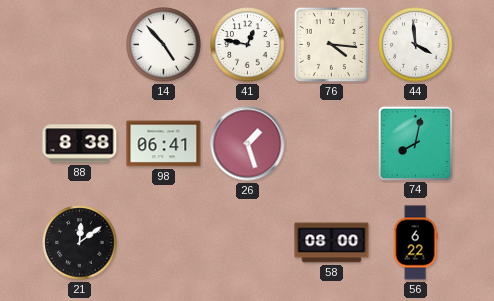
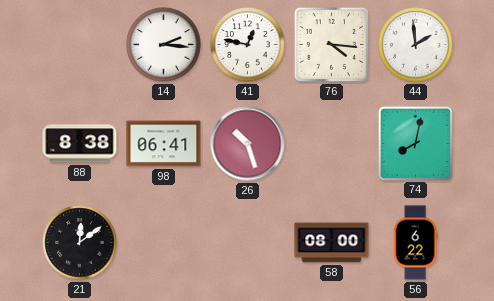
14: 4:53 -> 2:16 (164, 45)
44: 3:59 -> 1:59 (416, 45)
26: 1:27 -> 10:27 (248, 144)
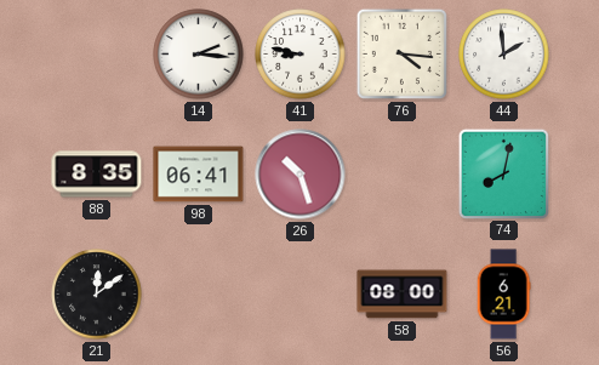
41: 12:47 -> 8:47 (301, 55)
88: 8:38 -> 8:35 (97, 175)
56: 6:22 -> 6:21 (503, 295)
